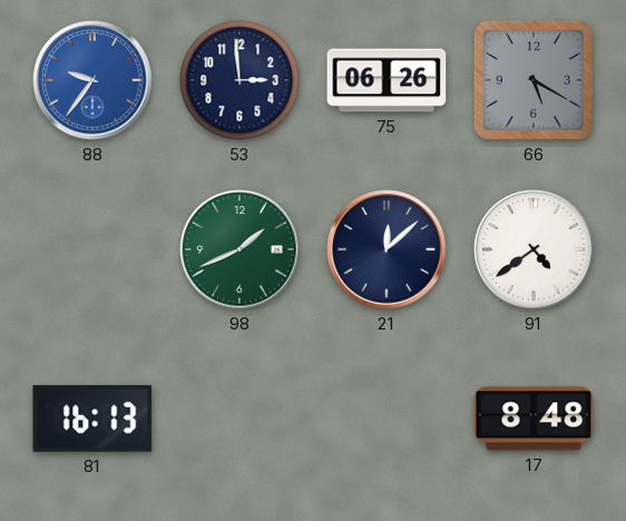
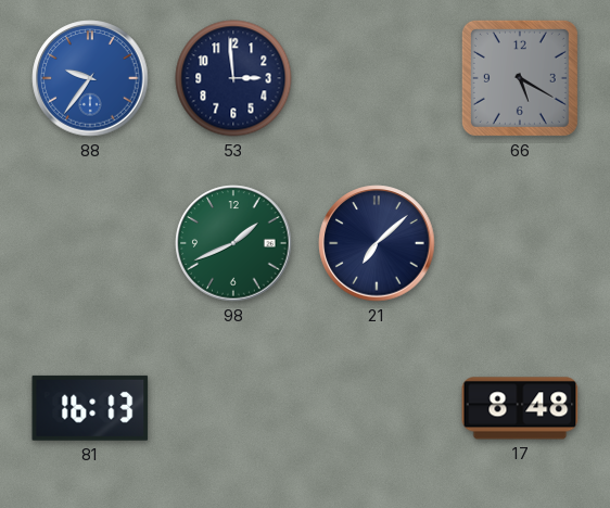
75: 06:26 -> none (387, 80)
21: 12:08 -> 7:08 (377, 243)
91: 4:39 -> none (534, 249)
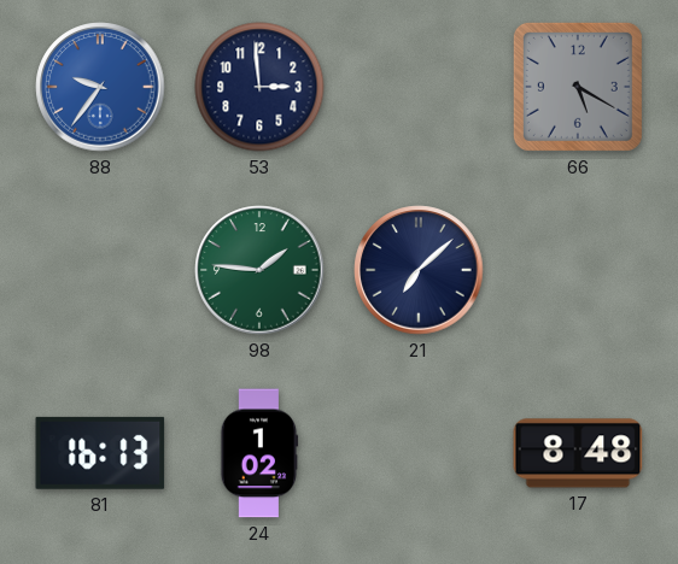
98: 1:41 -> 1:46 (259, 270)
24: none -> 1:02 (259, 453)
